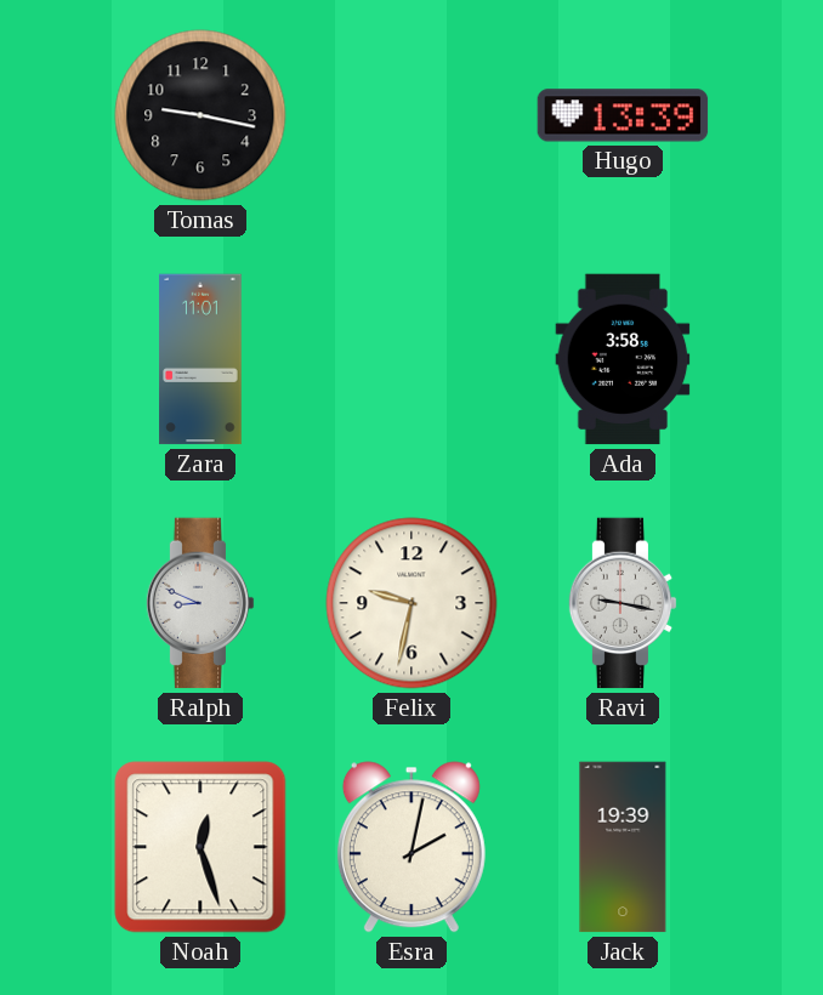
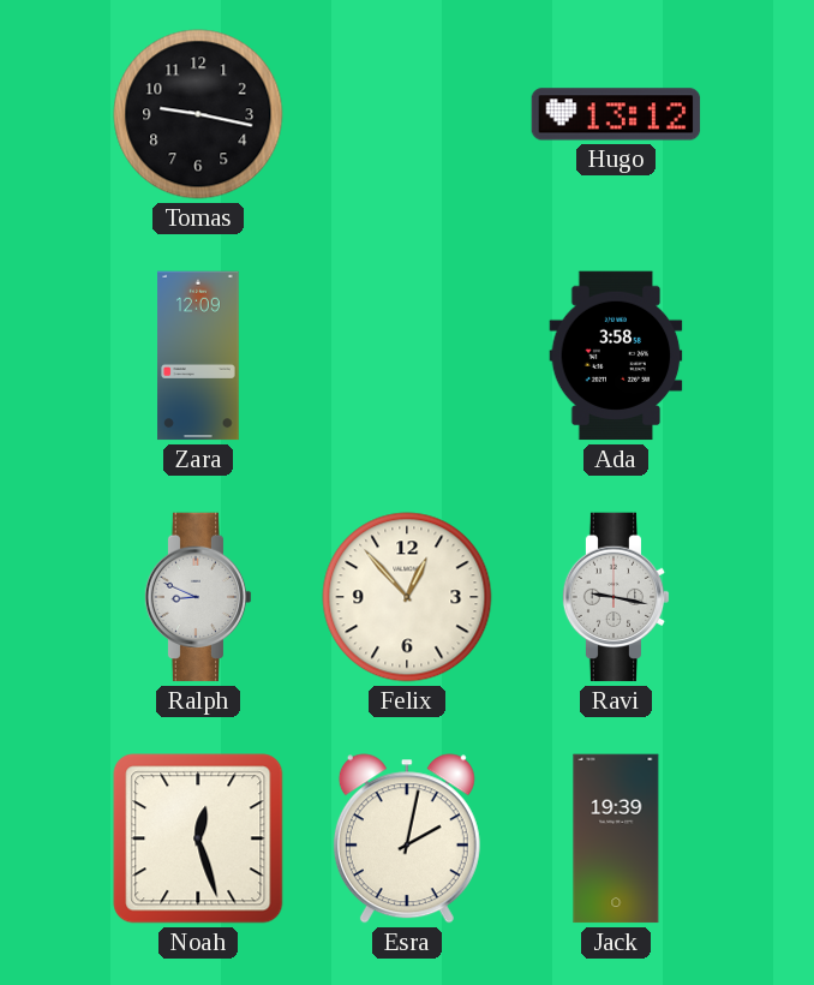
Hugo: 13:39 -> 13:12 (616, 114)
Zara: 11:01 -> 12:09 (198, 356)
Felix: 9:32 -> 12:53 (407, 597)
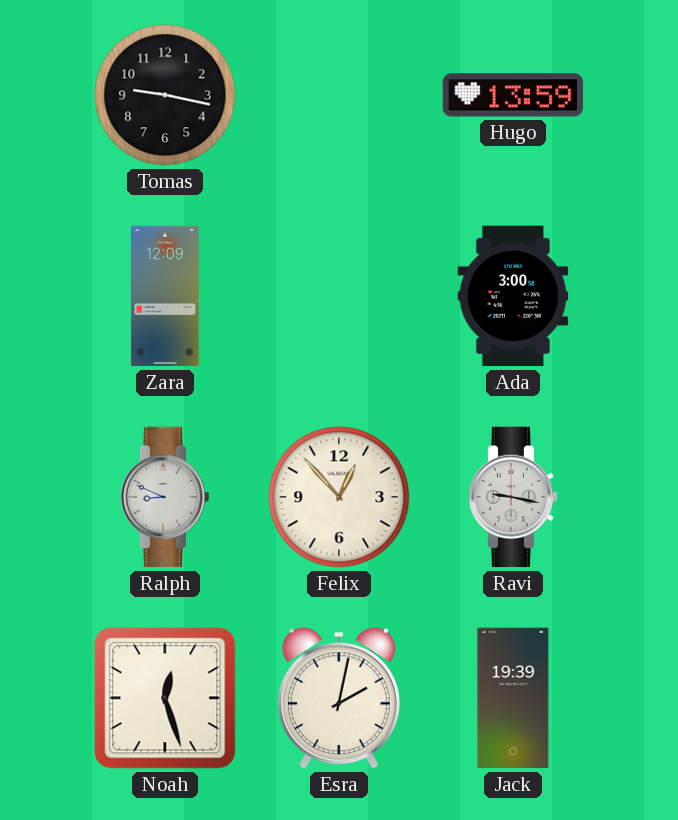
Hugo: 13:12 -> 13:59 (513, 95)
Ada: 3:58 -> 3:00 (513, 296)
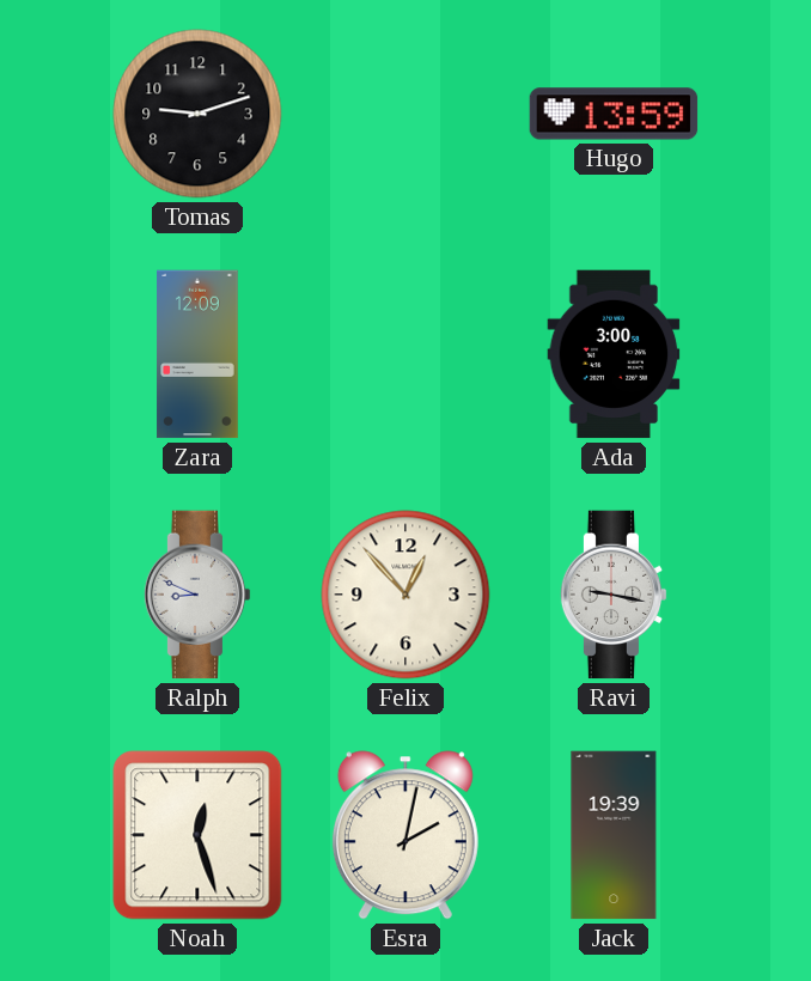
Tomas: 9:17 -> 9:12 (197, 114)
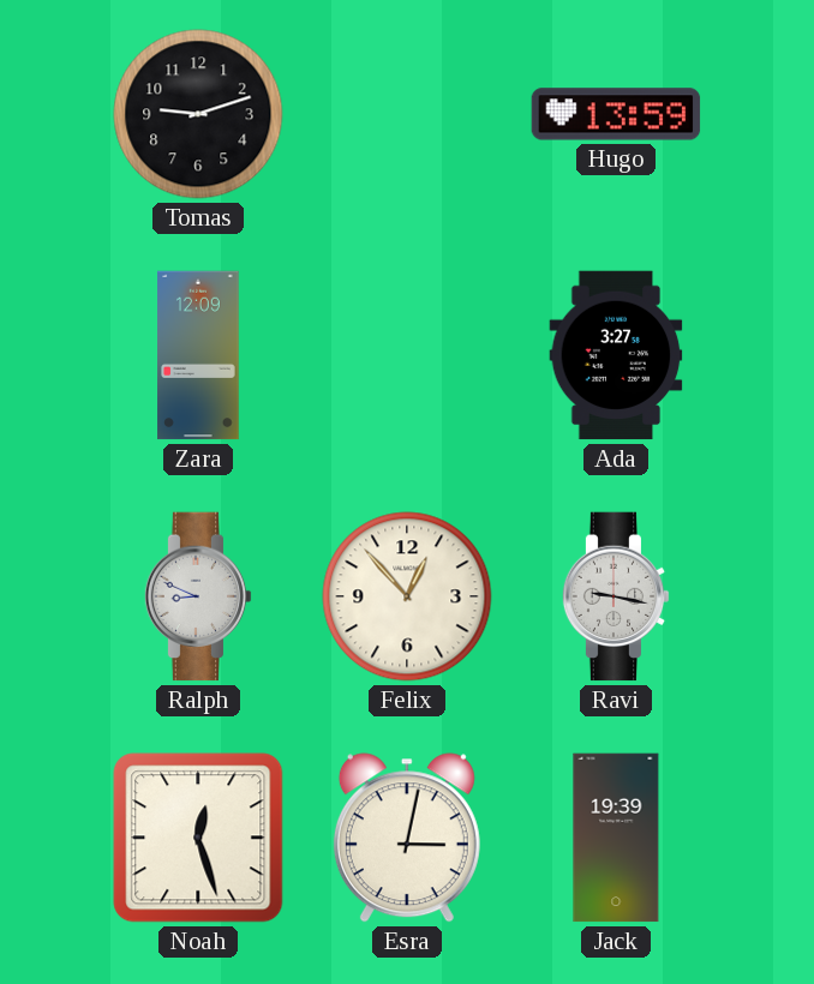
Ada: 3:00 -> 3:27 (616, 355)
Esra: 2:02 -> 3:02 (407, 838)
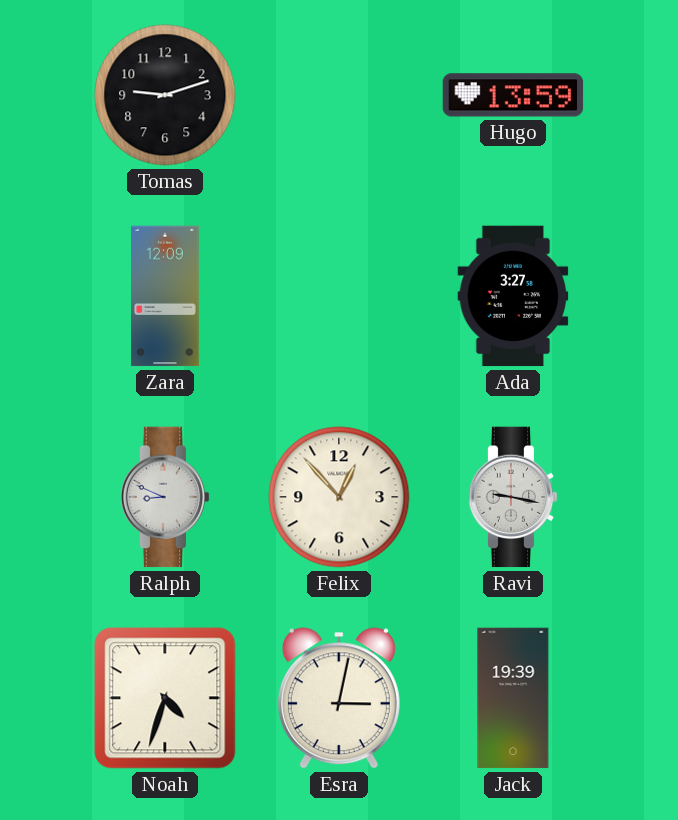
Noah: 12:27 -> 4:33 (165, 698)
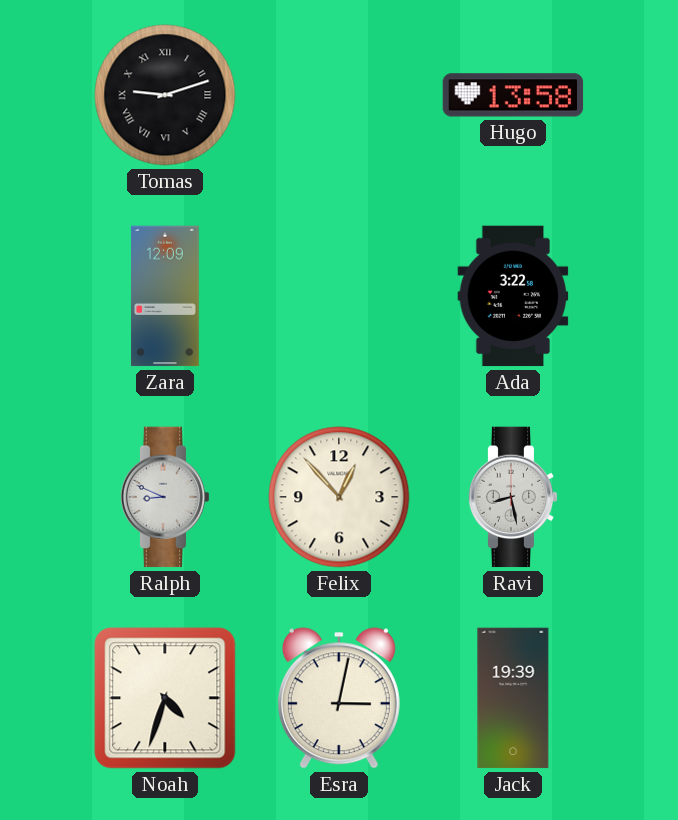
Tomas numerals: Arabic -> Roman (165, 95)
Hugo: 13:59 -> 13:58 (513, 95)
Ada: 3:27 -> 3:22 (513, 296)
Ravi: 9:17 -> 8:28 (513, 497)
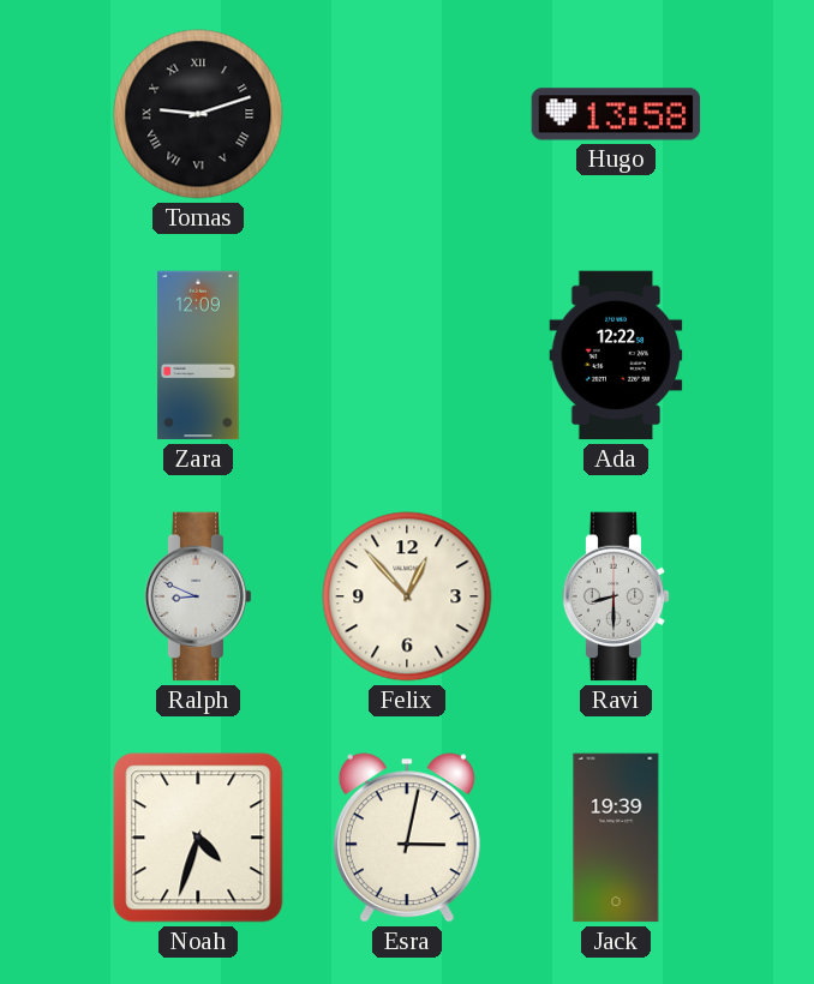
Ada: 3:22 -> 12:22 (616, 355)
Ravi: 8:28 -> 8:30 (616, 596)
